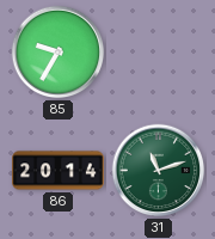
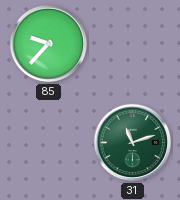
85: 9:35 -> 9:37 (49, 44)
86: 20:14 -> none (59, 171)
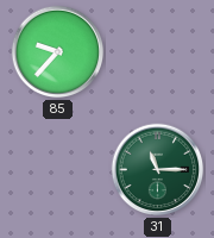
31: 11:12 -> 11:15 (158, 170)
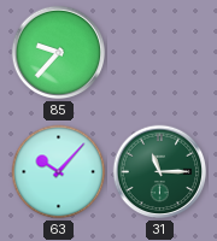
63: none -> 10:07 (59, 172)
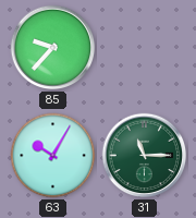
63: 10:07 -> 10:05 (53, 156)
